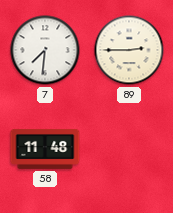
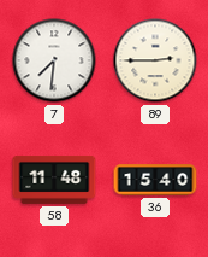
36: none -> 15:40 (155, 180)
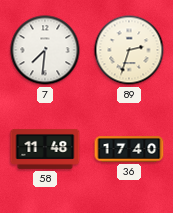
89: 2:45 -> 2:33 (129, 50)
36: 15:40 -> 17:40 (129, 149)
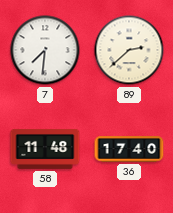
89: 2:33 -> 2:38 (129, 50)
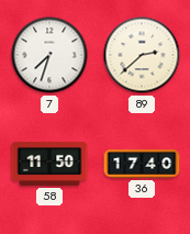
7: 7:31 -> 7:33 (49, 55)
58: 11:48 -> 11:50 (49, 164)
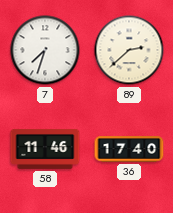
58: 11:50 -> 11:46 (45, 149)
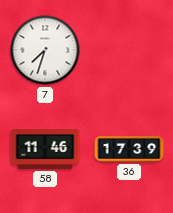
89: 2:38 -> none (129, 50)
36: 17:40 -> 17:39 (129, 149)
